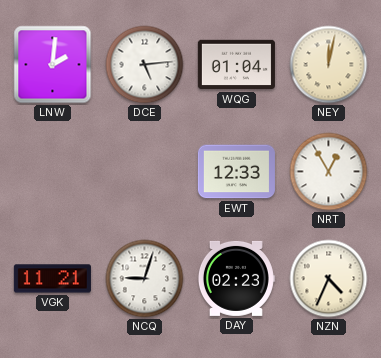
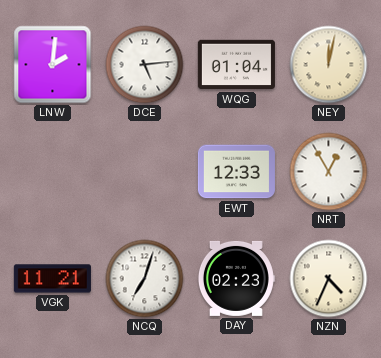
NCQ: 9:03 -> 7:03 (145, 279)
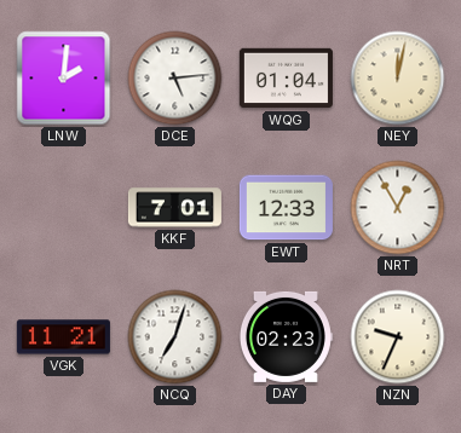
KKF: none -> 7:01 (174, 208)
NZN: 4:34 -> 9:34 (398, 337)
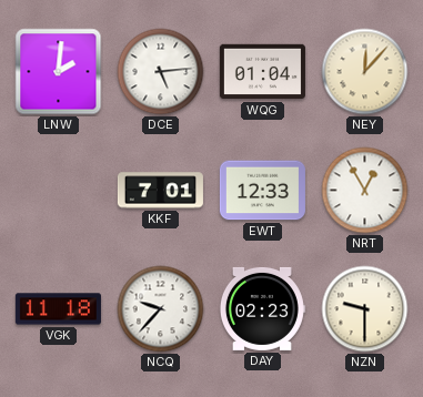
NEY: 12:02 -> 12:07 (365, 72)
VGK: 11:21 -> 11:18 (58, 309)
NCQ: 7:03 -> 9:37 (161, 309)
NZN: 9:34 -> 9:30 (365, 309)
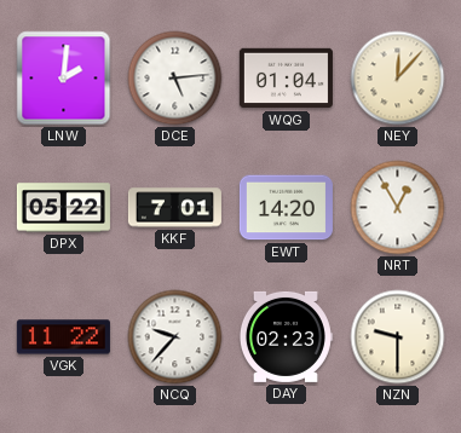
DPX: none -> 05:22 (63, 208)
EWT: 12:33 -> 14:20 (286, 208)
VGK: 11:18 -> 11:22 (63, 337)
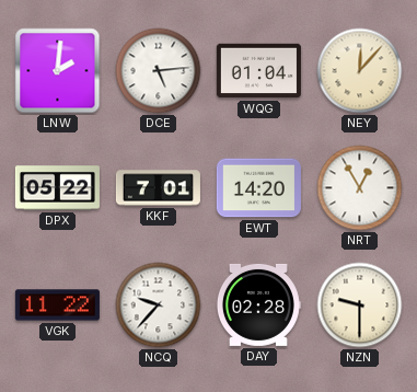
DAY: 02:23 -> 02:28 (258, 304)
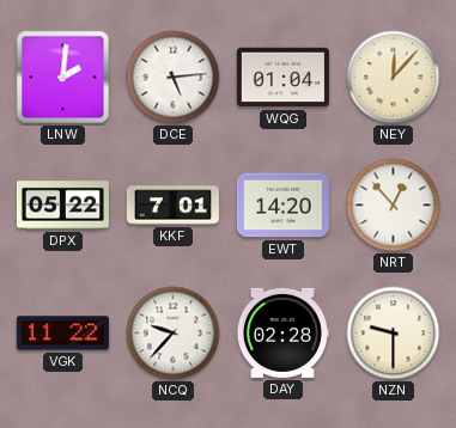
NRT: 12:55 -> 12:53 (394, 206)
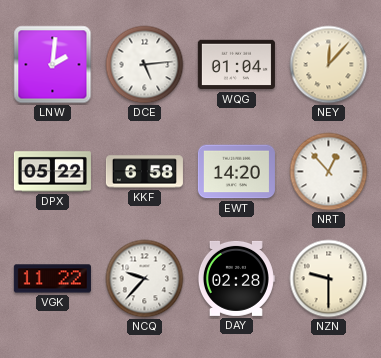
KKF: 7:01 -> 6:58 (144, 172)
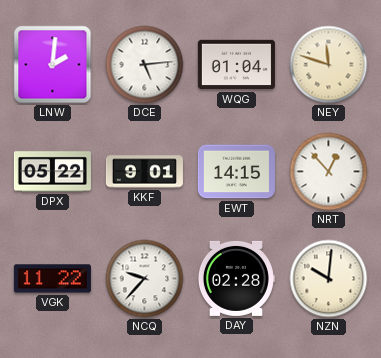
NEY: 12:07 -> 11:48 (329, 65)
KKF: 6:58 -> 9:01 (144, 172)
EWT: 14:20 -> 14:15 (236, 172)
NZN: 9:30 -> 10:01 (329, 279)
